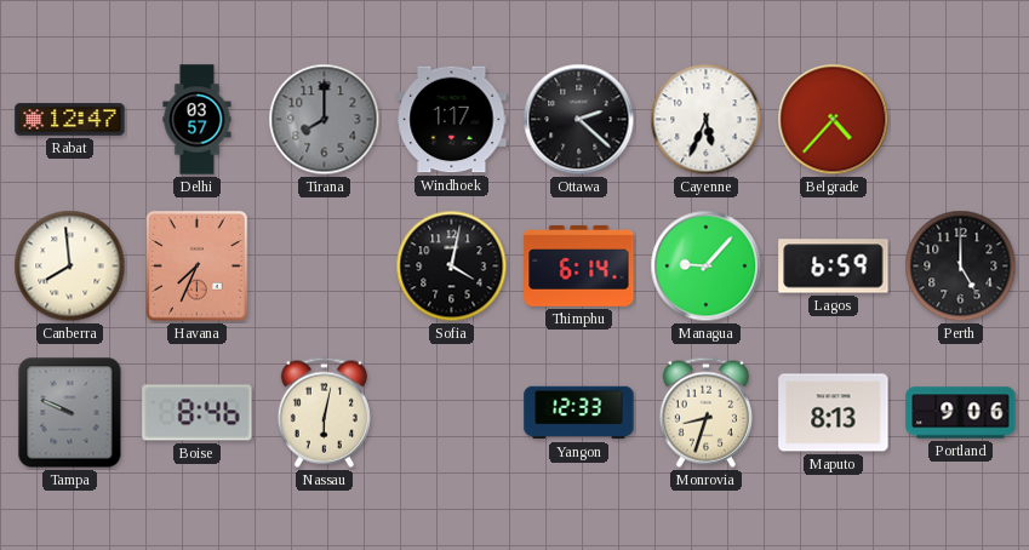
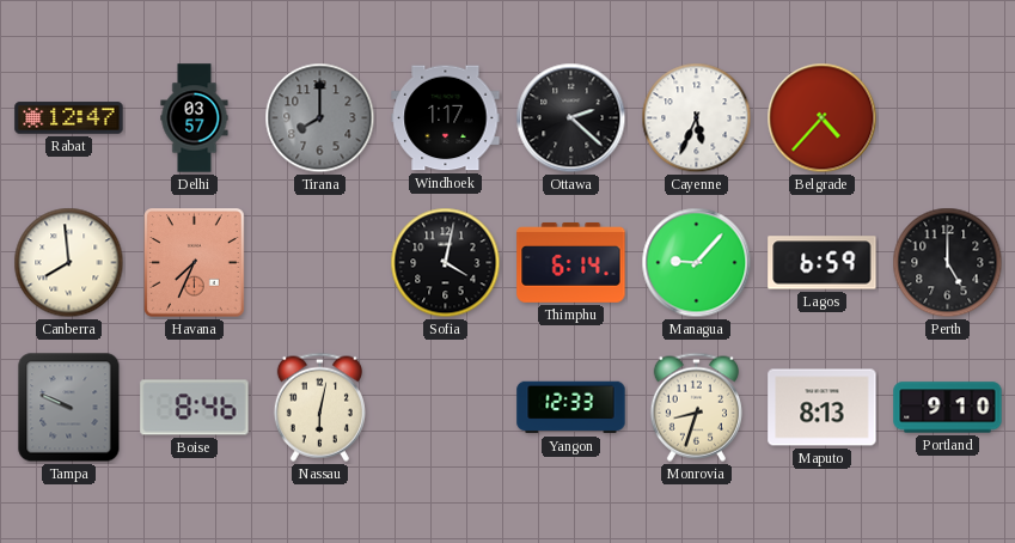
Portland: 9:06 -> 9:10 (948, 408)
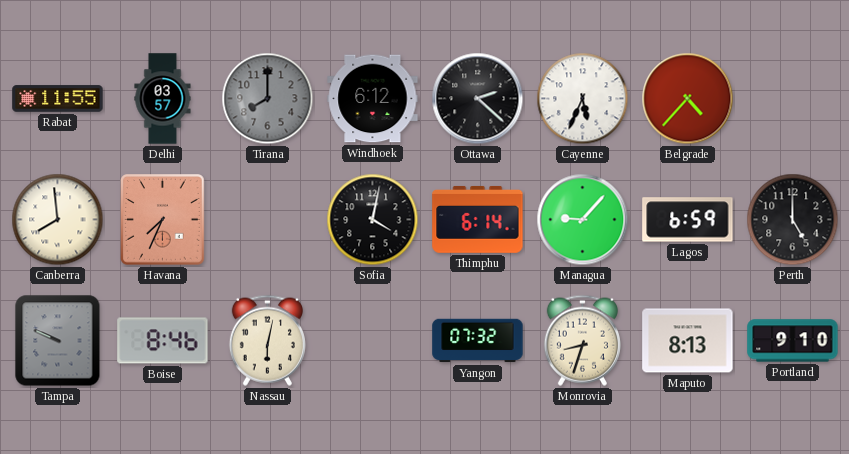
Rabat: 12:47 -> 11:55 (58, 99)
Windhoek: 1:17 -> 6:12 (373, 99)
Yangon: 12:33 -> 07:32 (478, 341)
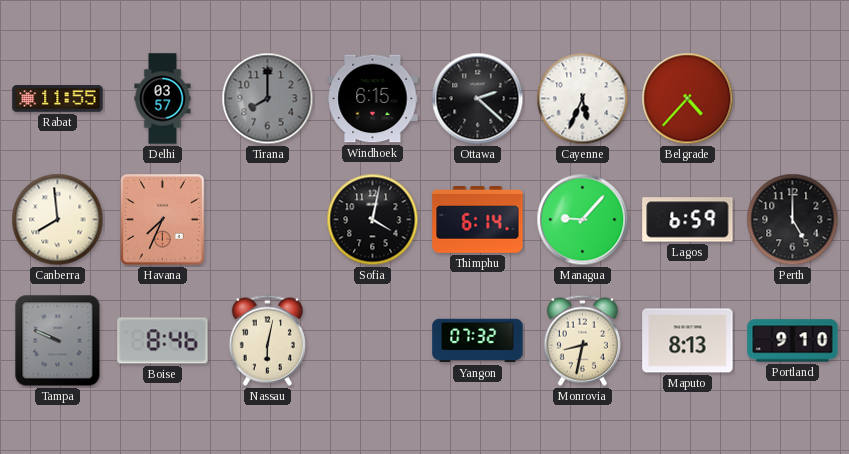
Windhoek: 6:12 -> 6:15 (373, 99)
Monrovia: 8:33 -> 8:32 (582, 340)
